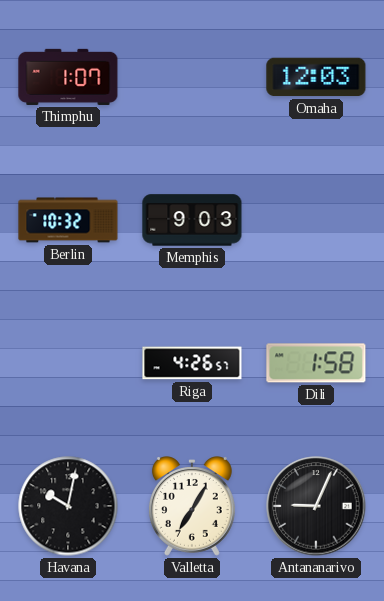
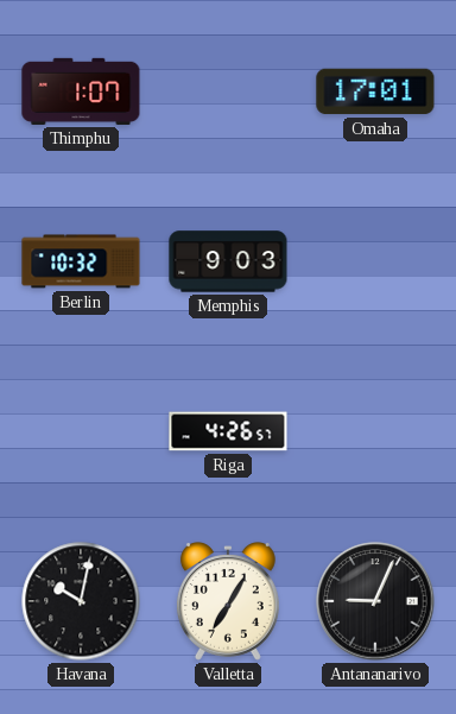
Omaha: 12:03 -> 17:01 (375, 91)
Dili: 1:58 -> none (316, 363)
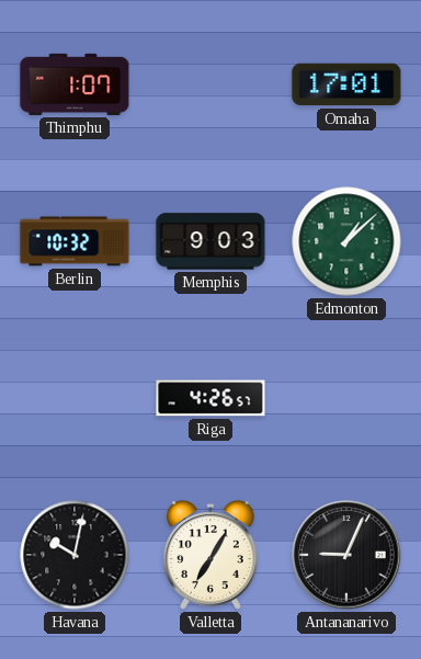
Edmonton: none -> 1:08 (346, 241)
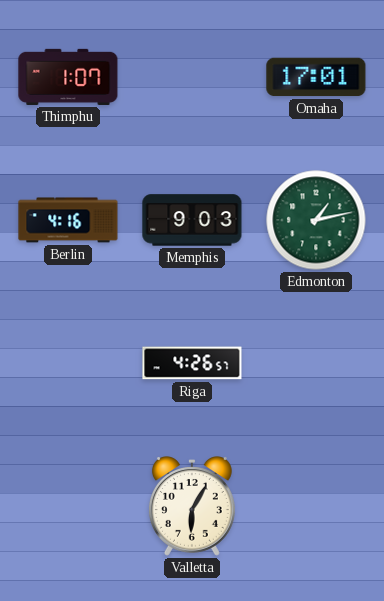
Berlin: 10:32 -> 4:16 (68, 220)
Edmonton: 1:08 -> 1:13 (316, 220)
Havana: 10:02 -> none (75, 555)
Valletta: 7:05 -> 6:05 (192, 506)
Antananarivo: 9:04 -> none (346, 555)
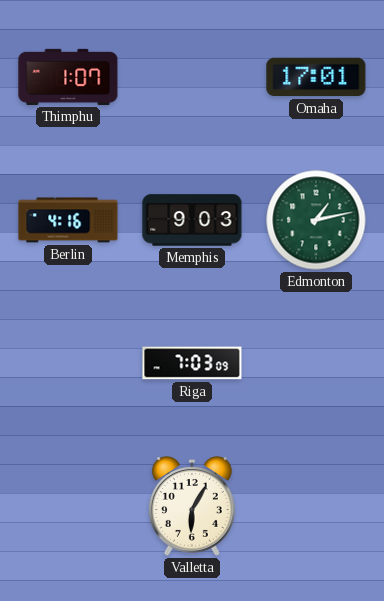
Riga: 4:26 -> 7:03 (192, 363)
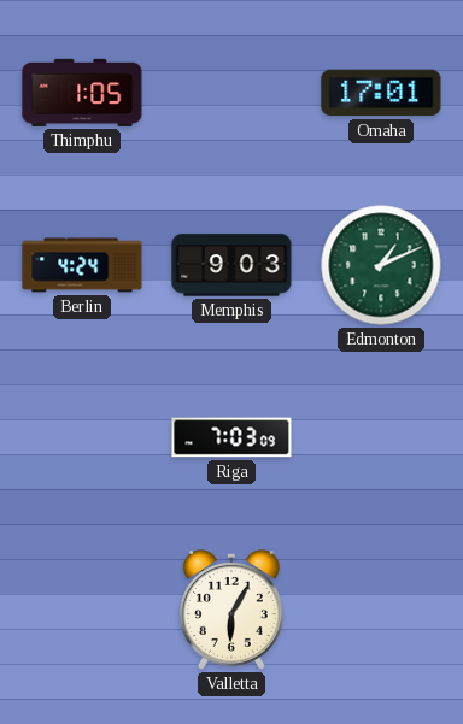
Thimphu: 1:07 -> 1:05 (82, 93)
Berlin: 4:16 -> 4:24 (82, 265)
Edmonton: 1:13 -> 1:11 (381, 265)
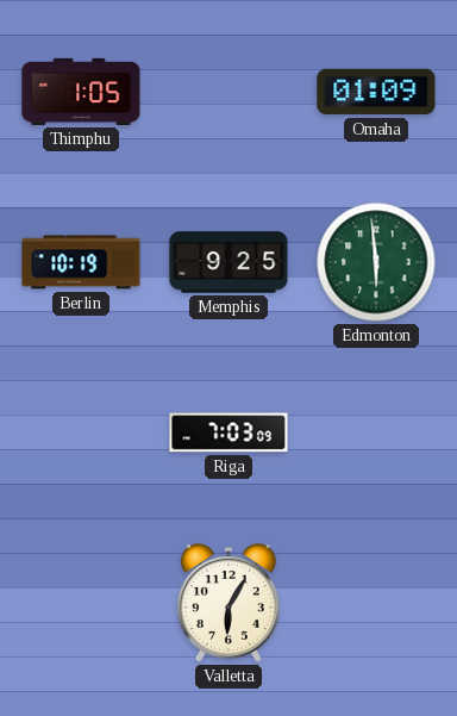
Omaha: 17:01 -> 01:09 (376, 92)
Berlin: 4:24 -> 10:19 (81, 262)
Memphis: 9:03 -> 9:25 (228, 262)
Edmonton: 1:11 -> 5:59 (376, 262)
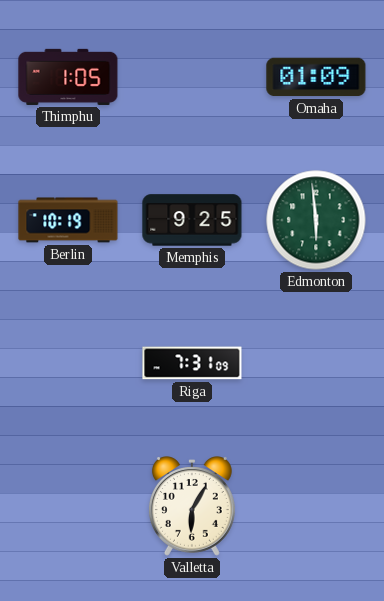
Riga: 7:03 -> 7:31 (192, 363)
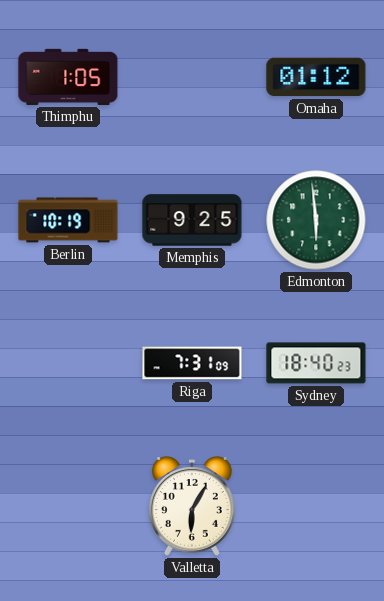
Omaha: 01:09 -> 01:12 (316, 77)
Sydney: none -> 18:40 (316, 363)
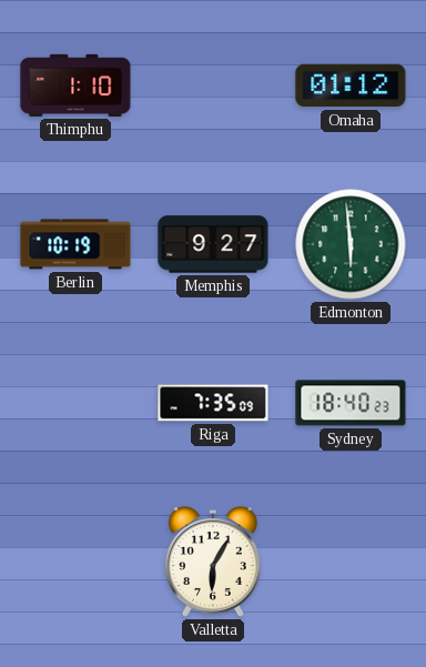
Thimphu: 1:05 -> 1:10 (75, 85)
Memphis: 9:25 -> 9:27 (213, 244)
Riga: 7:31 -> 7:35 (213, 403)
